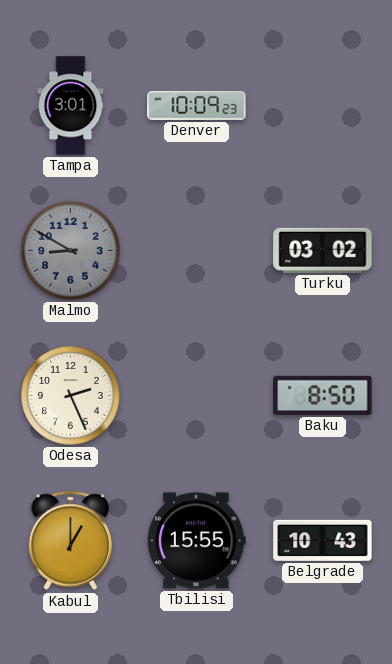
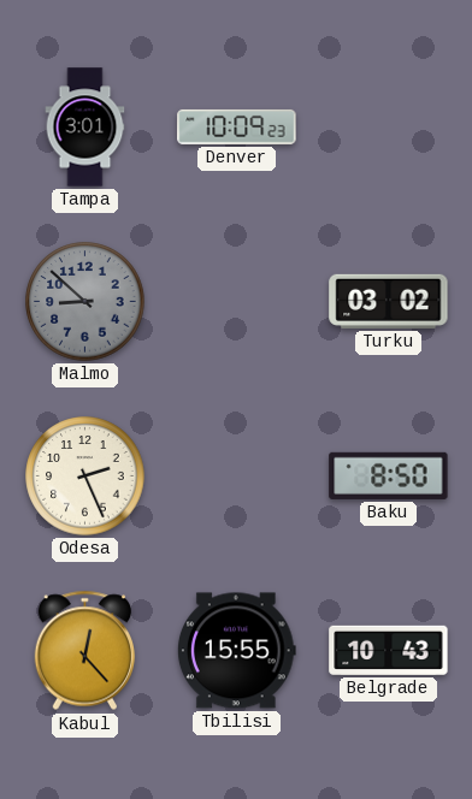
Malmo: 8:50 -> 8:52 (85, 302)
Kabul: 1:00 -> 12:23 (85, 651)
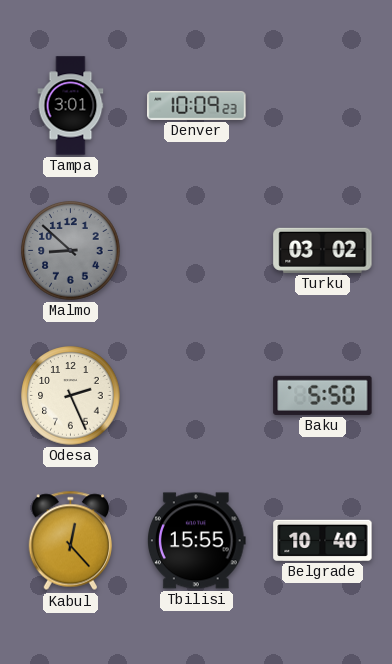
Baku: 8:50 -> 5:50 (323, 395)
Belgrade: 10:43 -> 10:40 (323, 540)
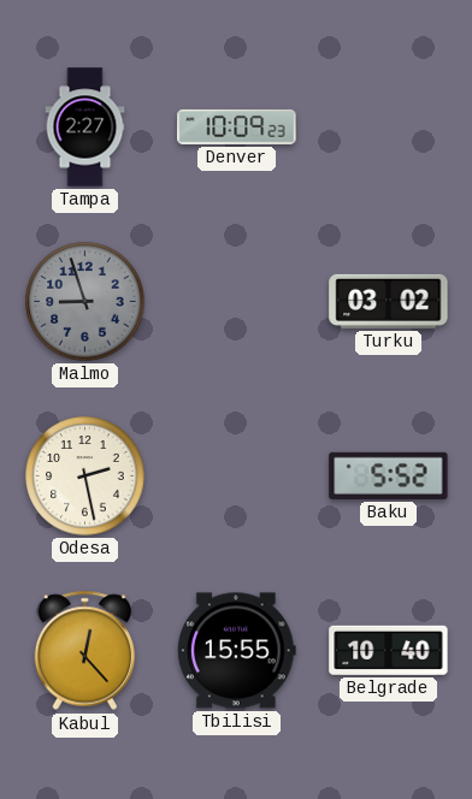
Tampa: 3:01 -> 2:27 (85, 128)
Malmo: 8:52 -> 8:57 (85, 302)
Odesa: 2:26 -> 2:28 (85, 477)
Baku: 5:50 -> 5:52 (389, 475)
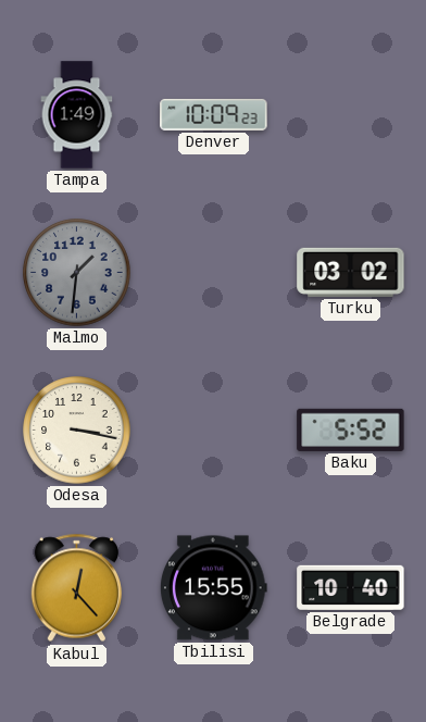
Tampa: 2:27 -> 1:49 (77, 115)
Malmo: 8:57 -> 1:31 (77, 273)
Odesa: 2:28 -> 3:17 (77, 431)
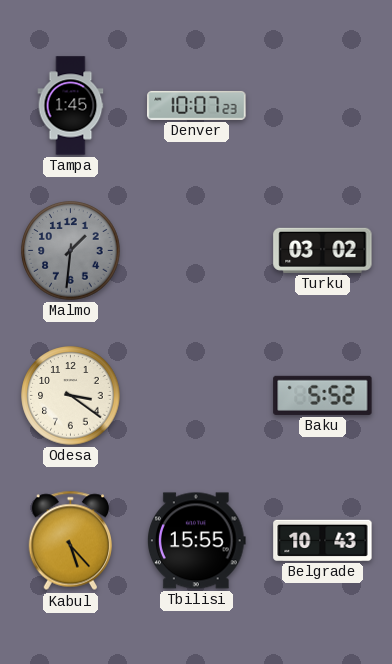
Tampa: 1:49 -> 1:45 (71, 106)
Denver: 10:09 -> 10:07 (197, 105)
Odesa: 3:17 -> 3:21 (71, 396)
Kabul: 12:23 -> 5:23 (71, 541)
Belgrade: 10:40 -> 10:43 (323, 540)
